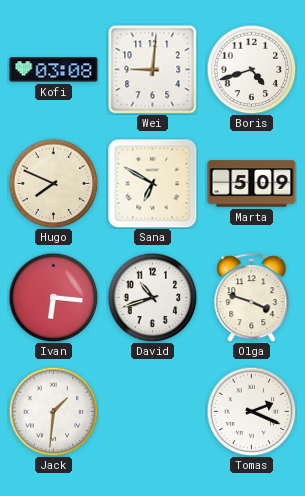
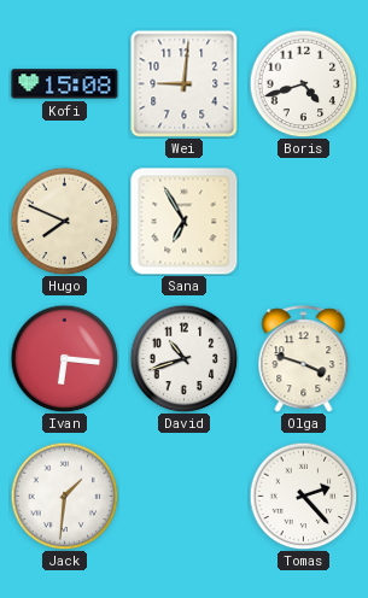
Kofi: 03:08 -> 15:08 (65, 84)
Sana: 6:50 -> 6:55 (185, 222)
Marta: 5:09 -> none (252, 184)
Tomas: 2:19 -> 2:23 (303, 496)
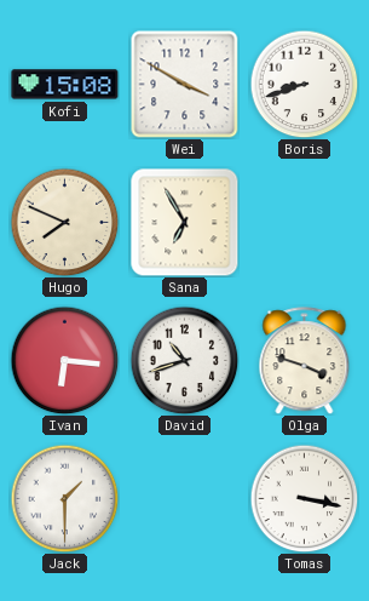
Wei: 9:01 -> 3:50 (184, 84)
Boris: 4:42 -> 8:42 (304, 84)
Jack: 1:31 -> 1:30 (64, 498)
Tomas: 2:23 -> 3:17 (304, 498)
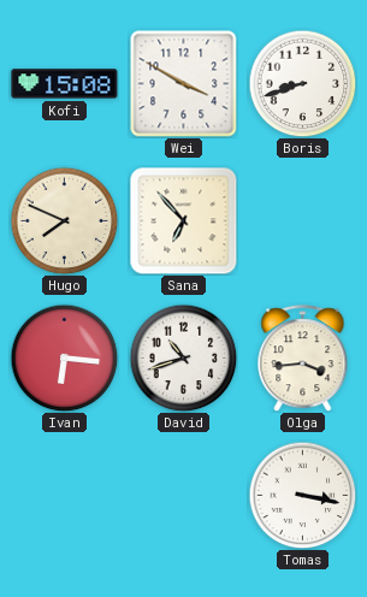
Sana: 6:55 -> 6:53 (184, 221)
Olga: 3:48 -> 3:44 (303, 359)
Jack: 1:30 -> none (64, 498)
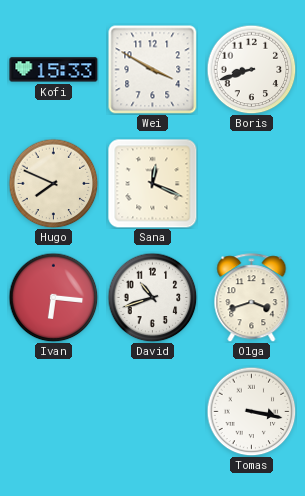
Kofi: 15:08 -> 15:33 (54, 70)
Sana: 6:53 -> 12:19 (153, 184)
Olga: 3:44 -> 3:42 (252, 298)
